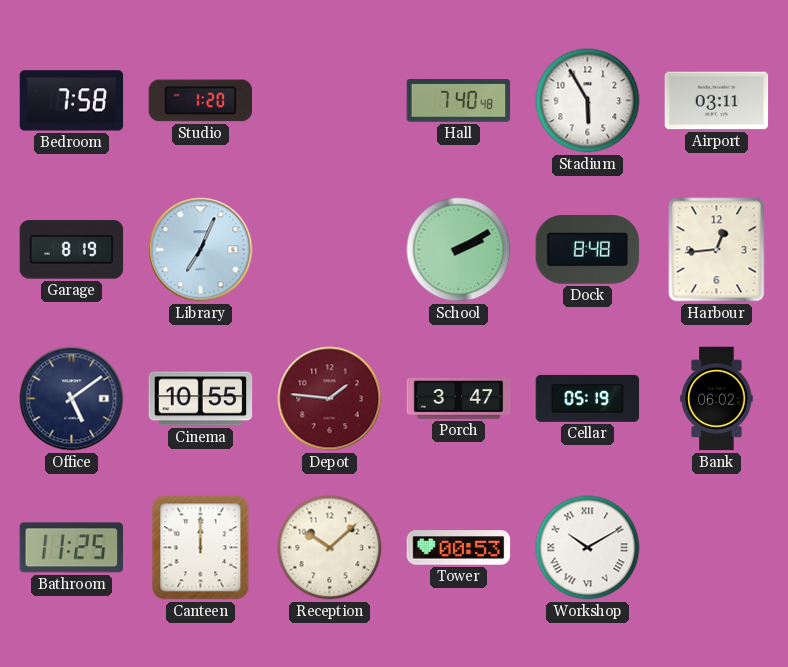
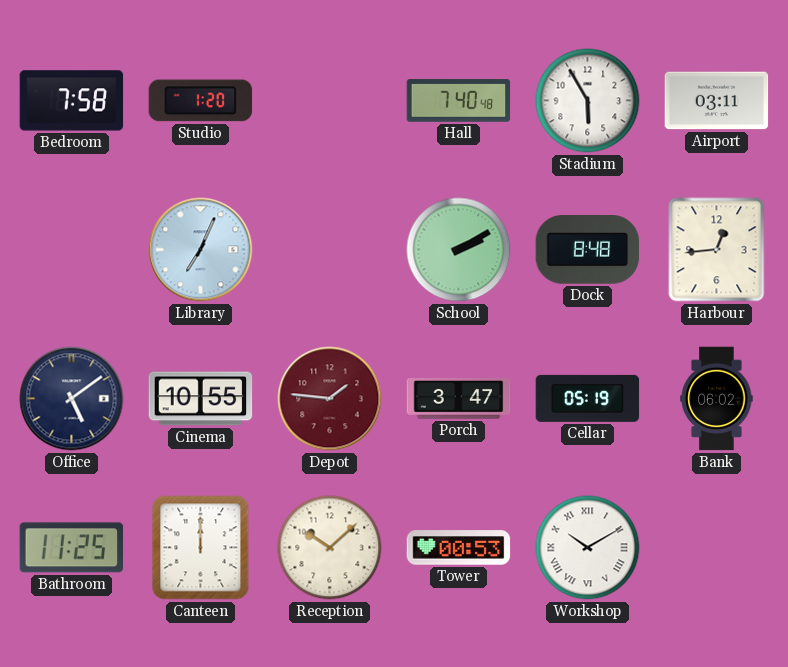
Garage: 8:19 -> none (72, 250)
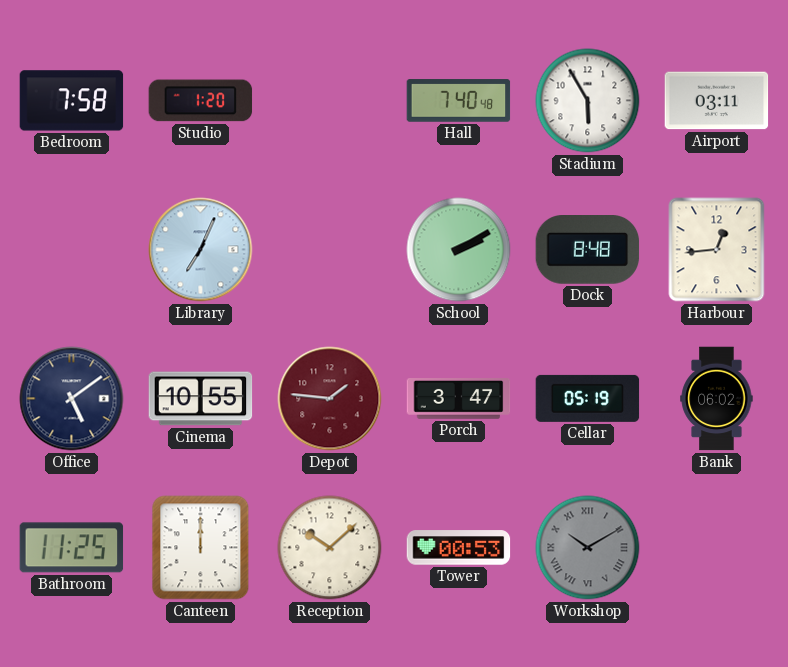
Workshop dial: white -> grey (588, 548)
